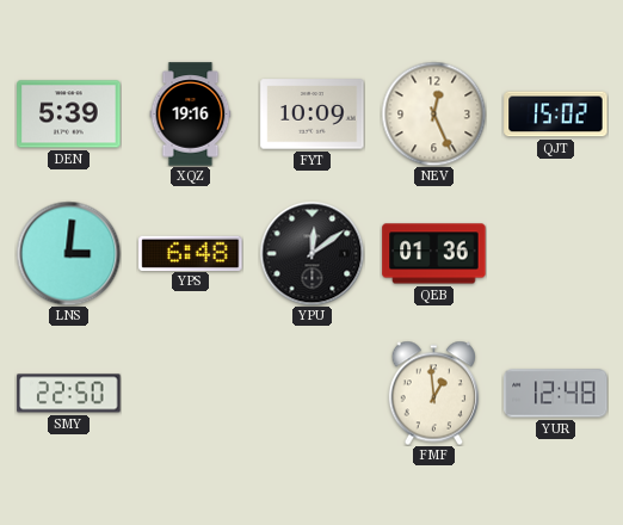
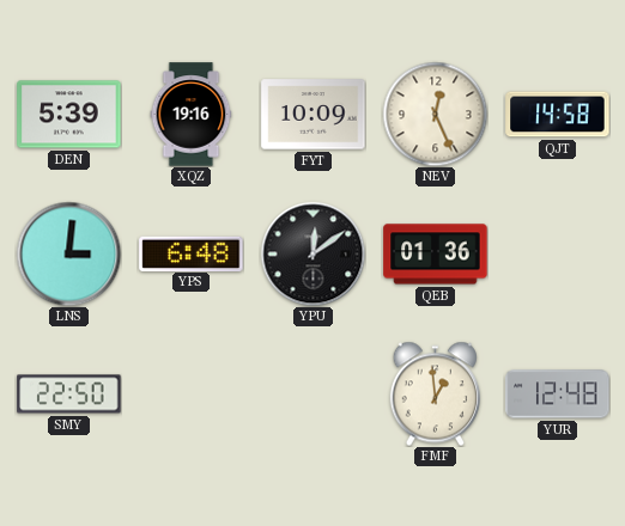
QJT: 15:02 -> 14:58 (558, 115)
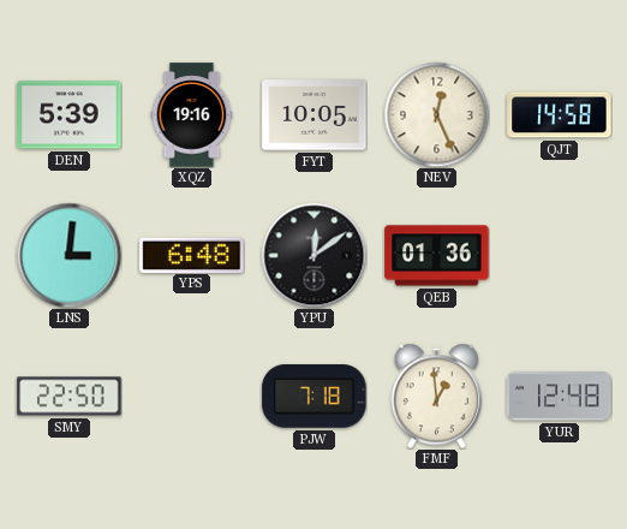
FYT: 10:09 -> 10:05 (315, 115)
PJW: none -> 7:18 (315, 397)
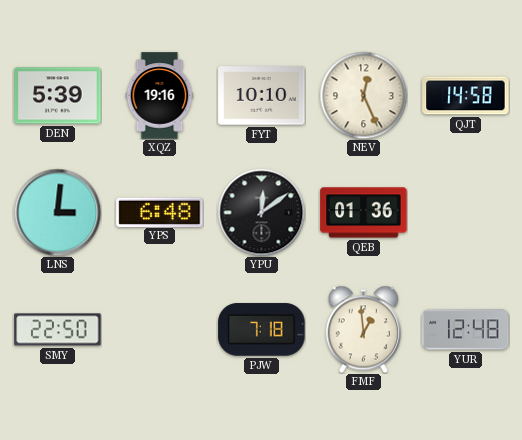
FYT: 10:05 -> 10:10 (262, 96)
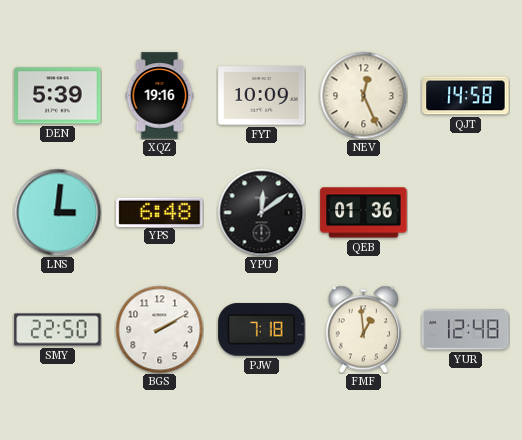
FYT: 10:10 -> 10:09 (262, 96)
BGS: none -> 2:10 (159, 329)
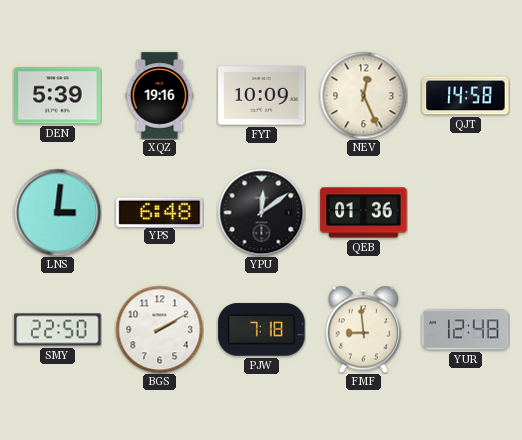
FMF: 12:59 -> 8:59 (363, 329)
